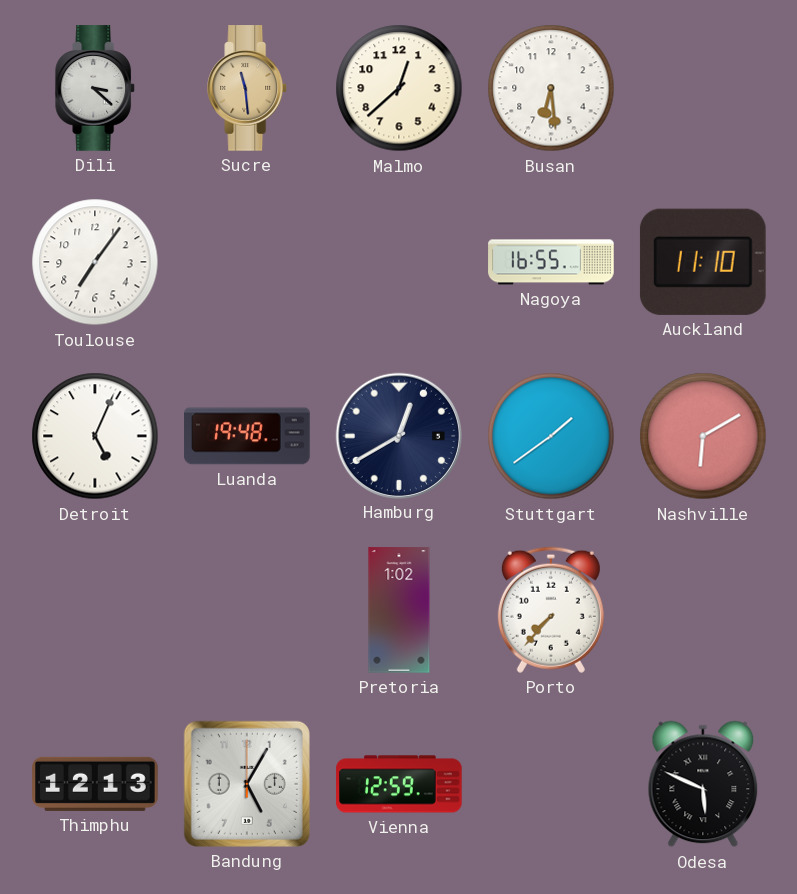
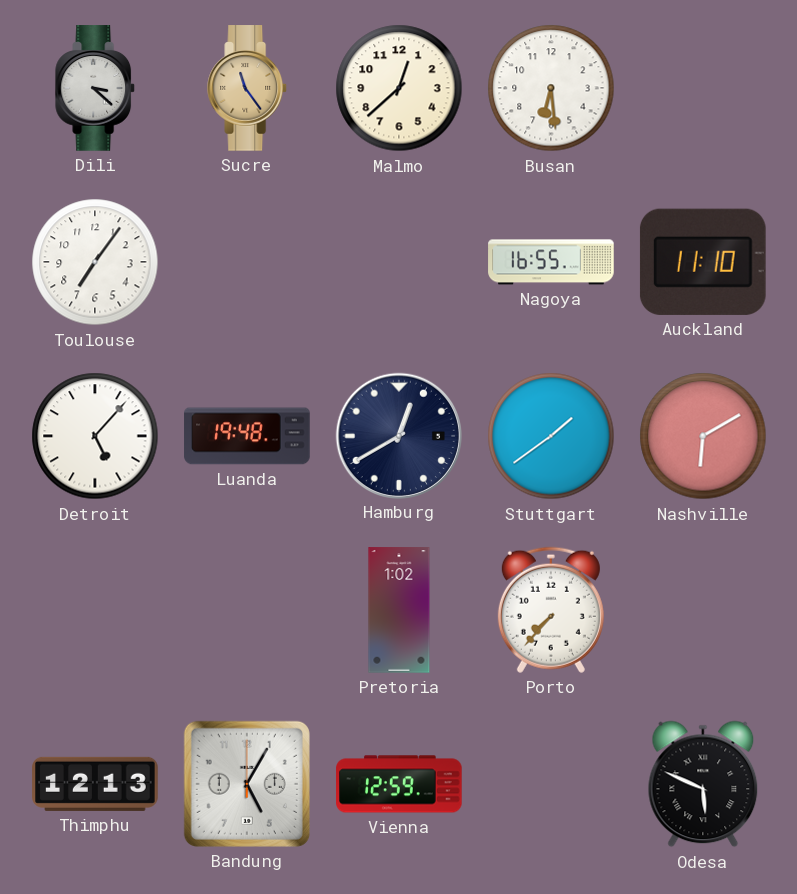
Sucre: 11:29 -> 11:24 (248, 88)
Detroit: 5:04 -> 5:07 (95, 436)
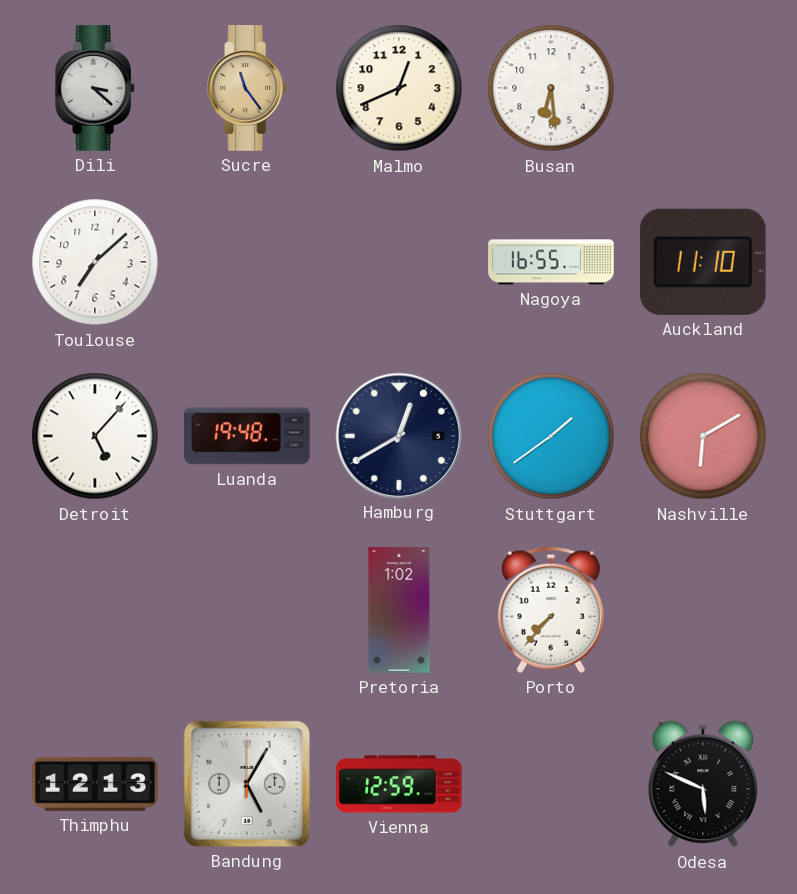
Malmo: 12:38 -> 12:41 (399, 88)
Toulouse: 7:06 -> 7:08 (95, 262)
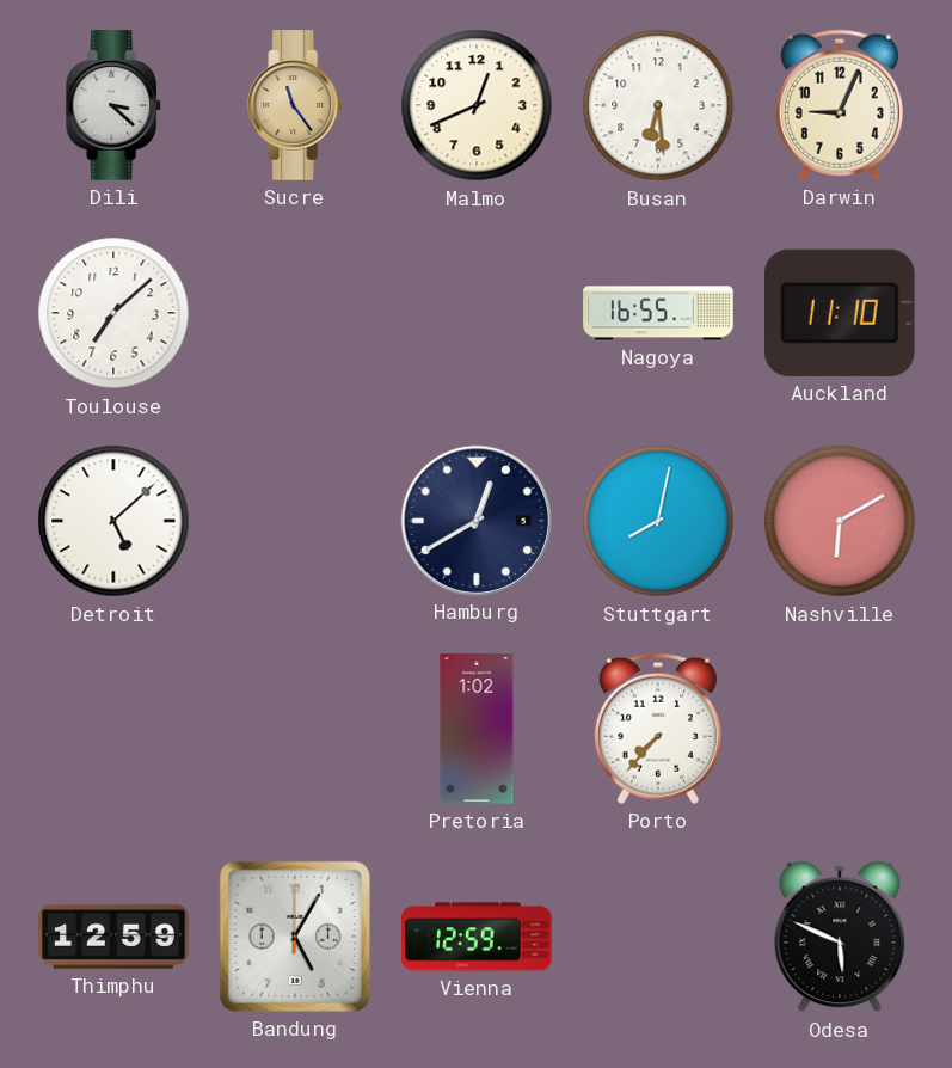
Darwin: none -> 9:04 (840, 105)
Detroit: 5:07 -> 5:08 (113, 521)
Luanda: 19:48 -> none (247, 436)
Stuttgart: 1:39 -> 8:02 (658, 521)
Thimphu: 12:13 -> 12:59 (113, 937)
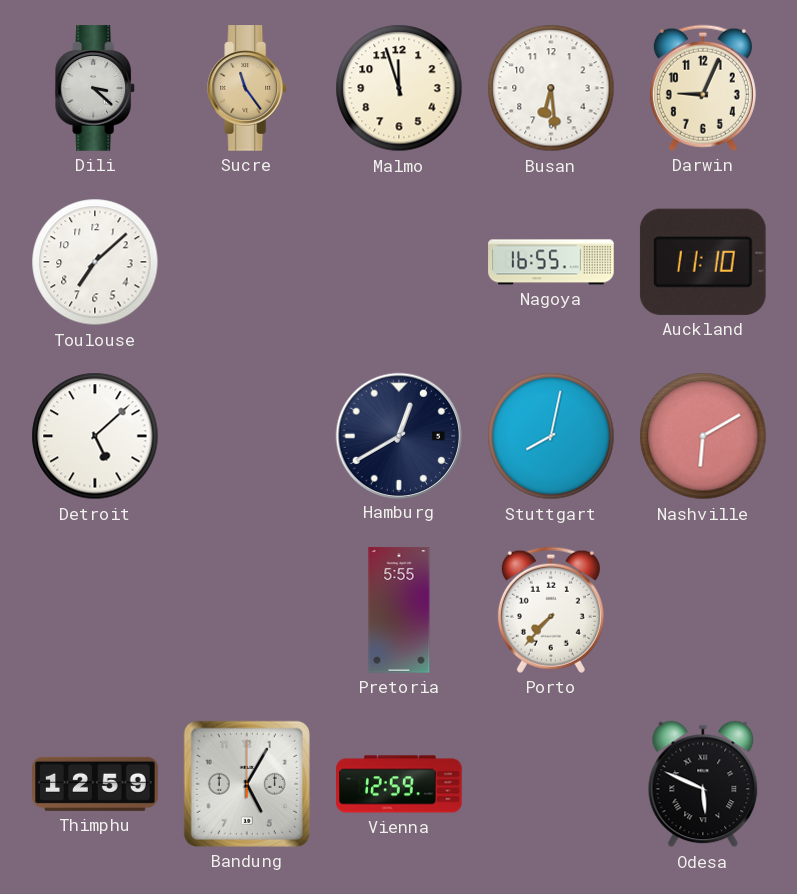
Malmo: 12:41 -> 11:57 (399, 88)
Pretoria: 1:02 -> 5:55 (399, 610)
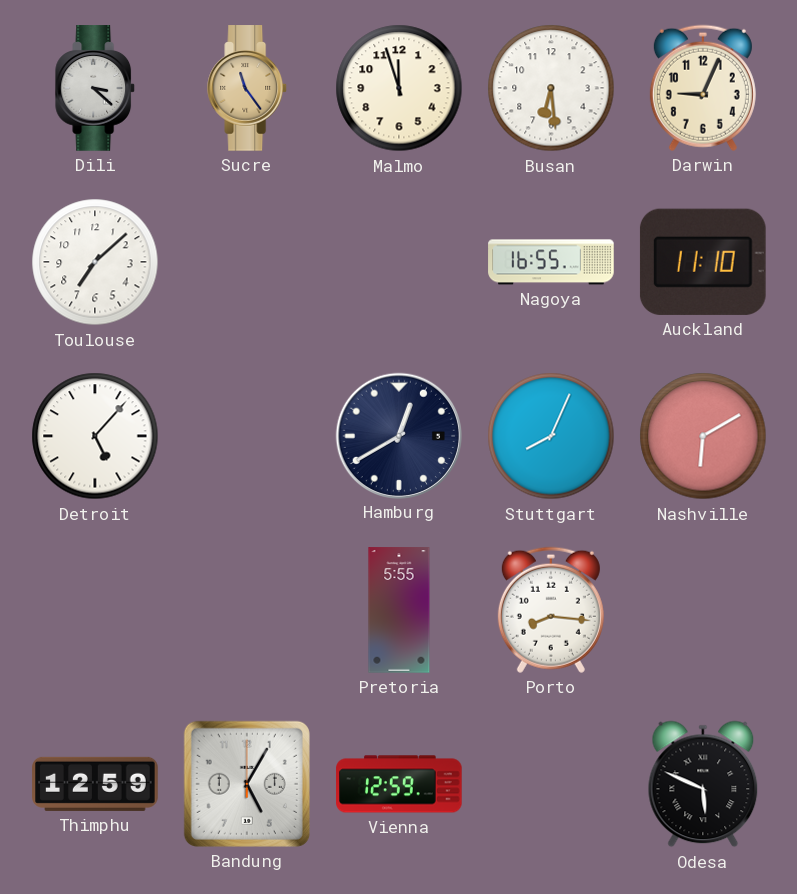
Detroit: 5:08 -> 5:07 (95, 436)
Stuttgart: 8:02 -> 8:04 (551, 436)
Porto: 7:37 -> 8:16 (551, 610)
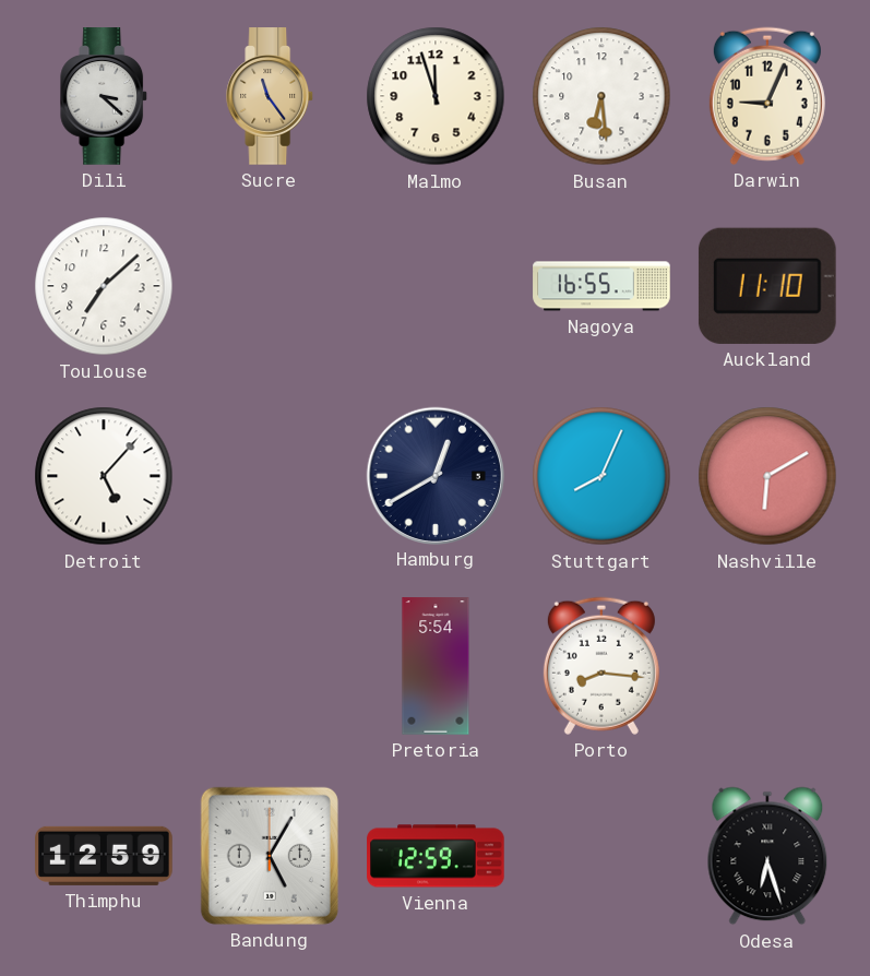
Pretoria: 5:55 -> 5:54 (436, 666)
Odesa: 5:49 -> 6:27 (767, 856)
